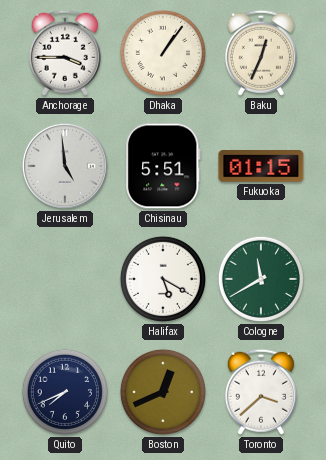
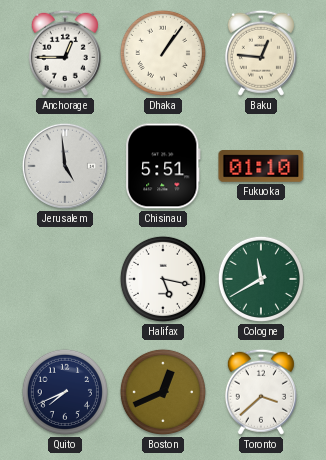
Anchorage: 3:45 -> 12:45 (65, 53)
Baku: 12:34 -> 12:46 (261, 53)
Fukuoka: 01:15 -> 01:10 (261, 167)
Halifax: 5:20 -> 5:17 (163, 279)
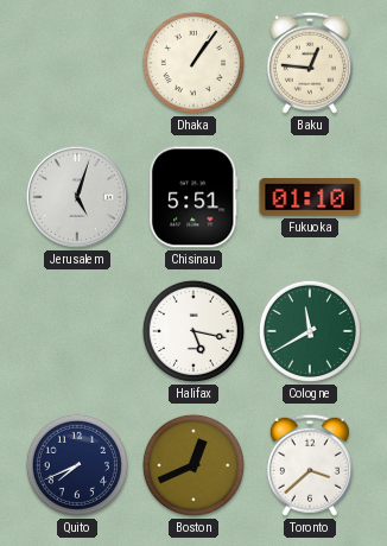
Anchorage: 12:45 -> none (65, 53)
Jerusalem: 4:59 -> 5:03 (77, 197)
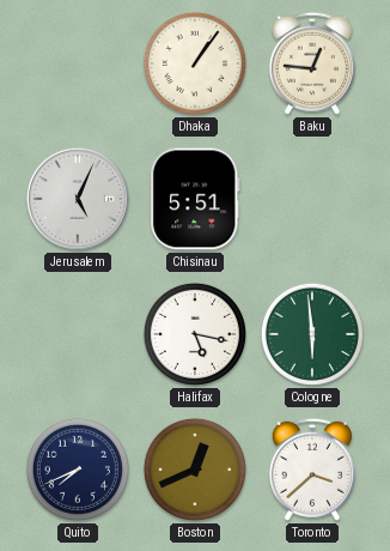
Jerusalem: 5:03 -> 5:04 (78, 199)
Fukuoka: 01:10 -> none (310, 198)
Cologne: 11:40 -> 5:59 (312, 334)
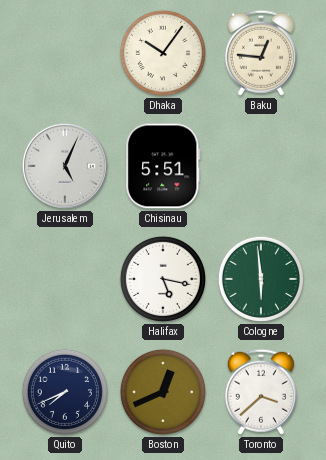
Dhaka: 1:06 -> 10:06 (163, 53)
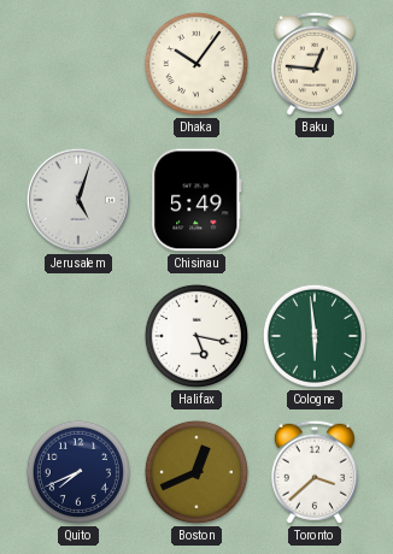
Jerusalem: 5:04 -> 5:03 (78, 200)
Chisinau: 5:51 -> 5:49 (198, 200)
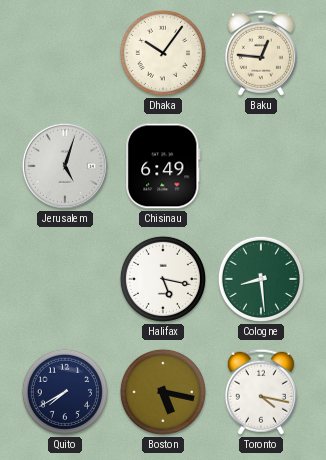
Chisinau: 5:49 -> 6:49 (164, 166)
Cologne: 5:59 -> 8:29 (261, 279)
Quito: 7:41 -> 7:40 (65, 392)
Boston: 12:41 -> 5:17 (163, 392)
Toronto: 3:38 -> 4:17 (261, 392)
